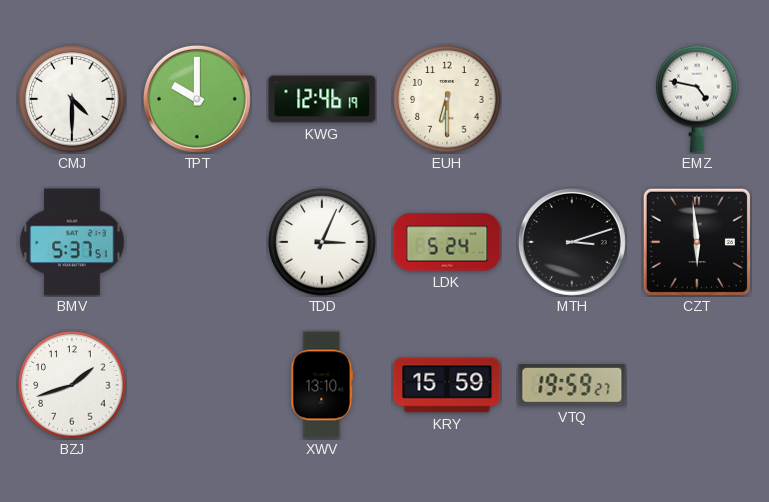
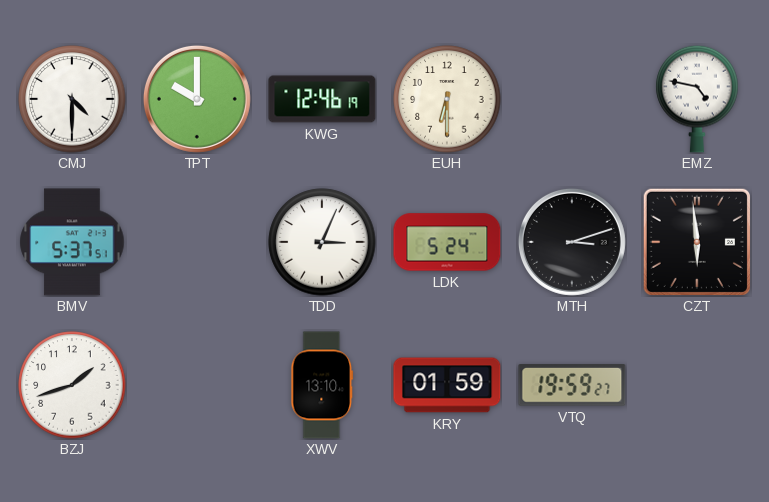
KRY: 15:59 -> 01:59 (447, 385)
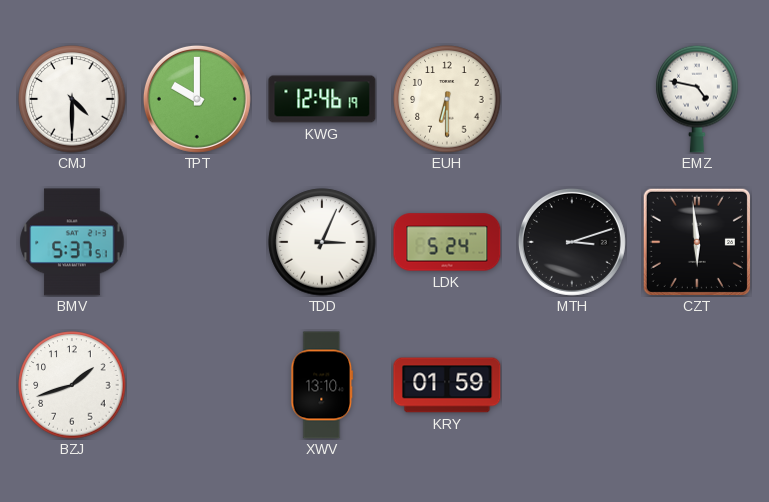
VTQ: 19:59 -> none (572, 386)
